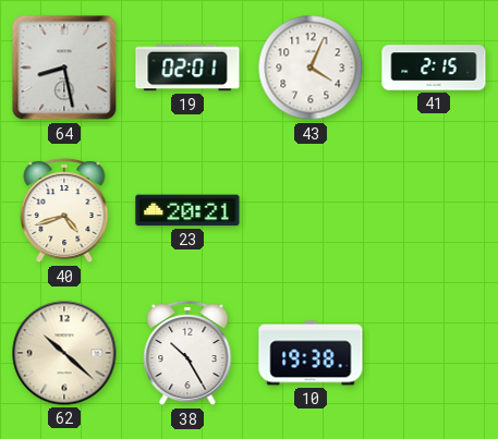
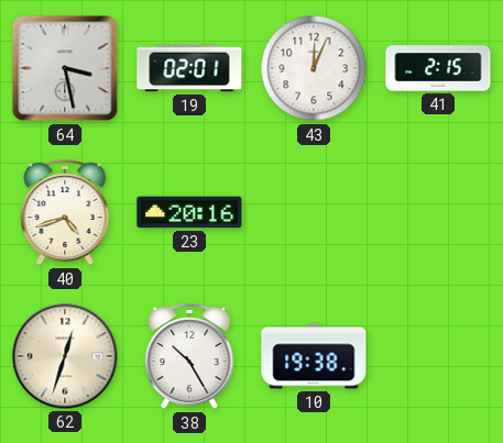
64: 8:28 -> 3:28 (65, 68)
43: 4:04 -> 12:04 (314, 68)
23: 20:21 -> 20:16 (189, 212)
62: 10:22 -> 12:33 (65, 356)
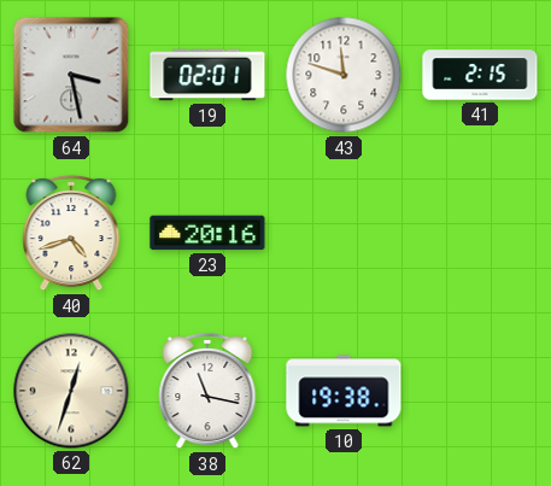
43: 12:04 -> 11:48 (344, 75)
38: 10:25 -> 11:17 (207, 391)
